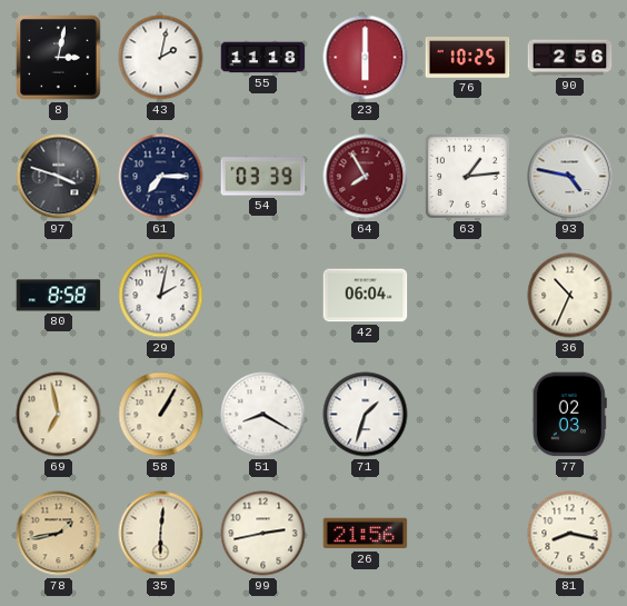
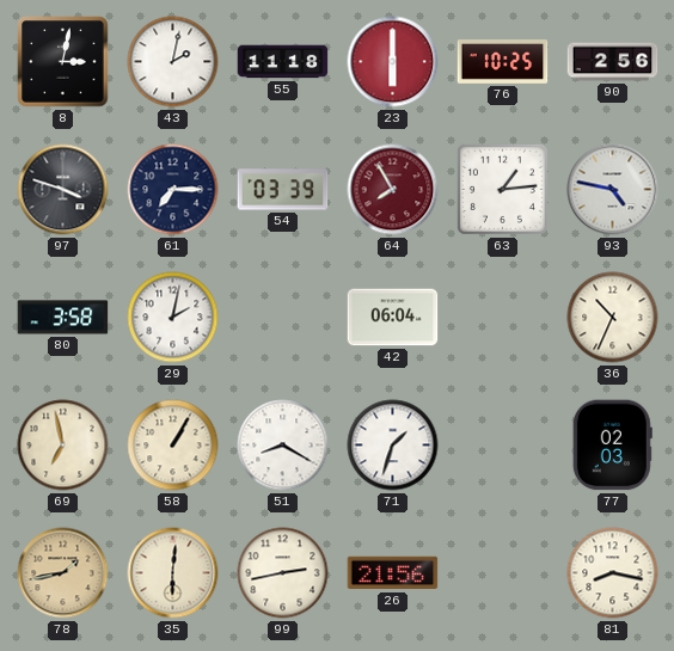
80: 8:58 -> 3:58 (63, 318)
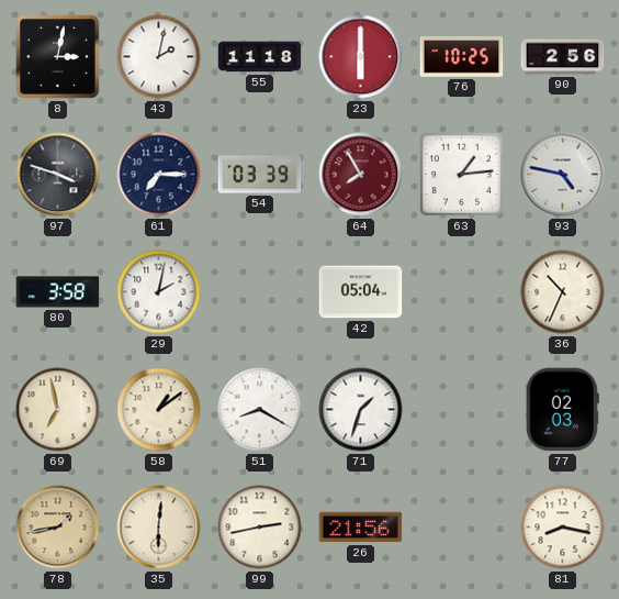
42: 06:04 -> 05:04 (361, 292)
58: 1:05 -> 1:09 (159, 410)
